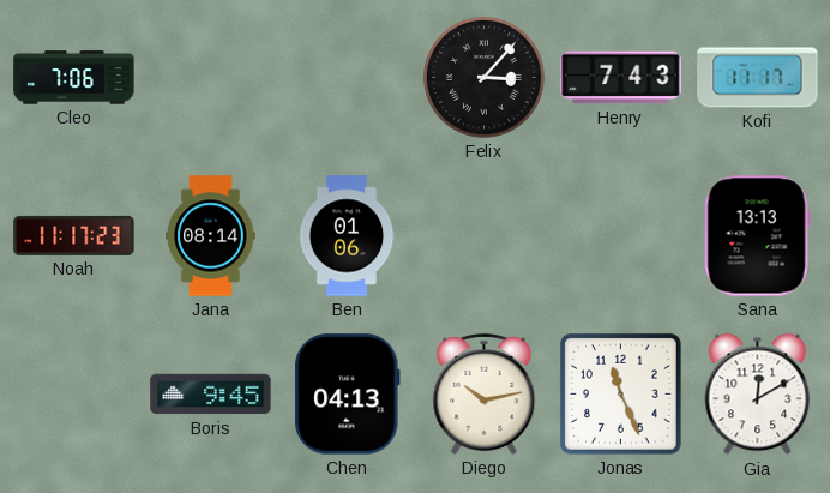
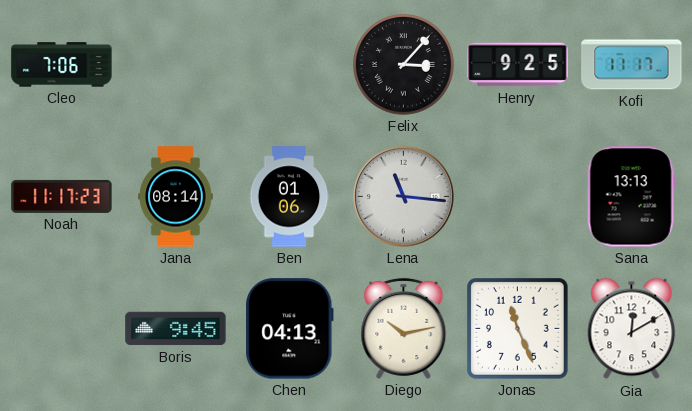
Henry: 7:43 -> 9:25 (518, 65)
Lena: none -> 11:16 (403, 196)
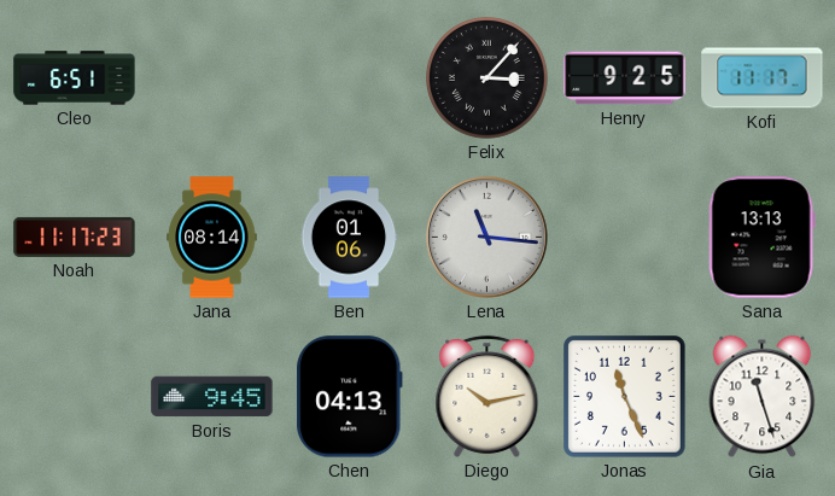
Cleo: 7:06 -> 6:51 (75, 78)
Gia: 12:10 -> 11:27 (763, 397)
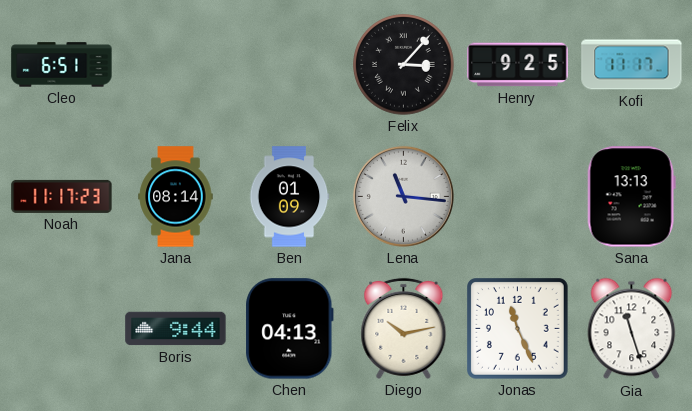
Ben: 01:06 -> 01:09 (289, 197)
Boris: 9:45 -> 9:44 (176, 329)
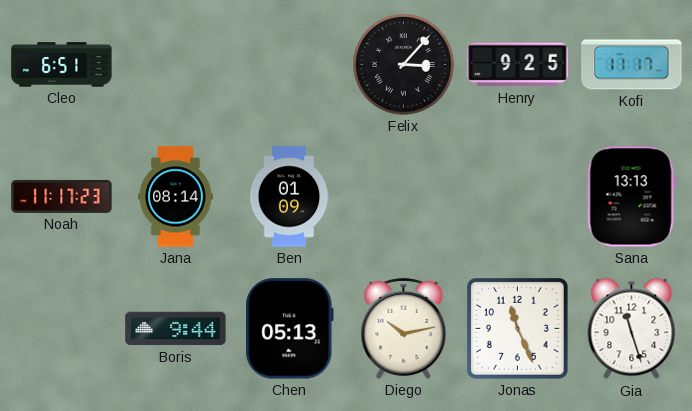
Lena: 11:16 -> none (403, 196)
Chen: 04:13 -> 05:13 (290, 329)
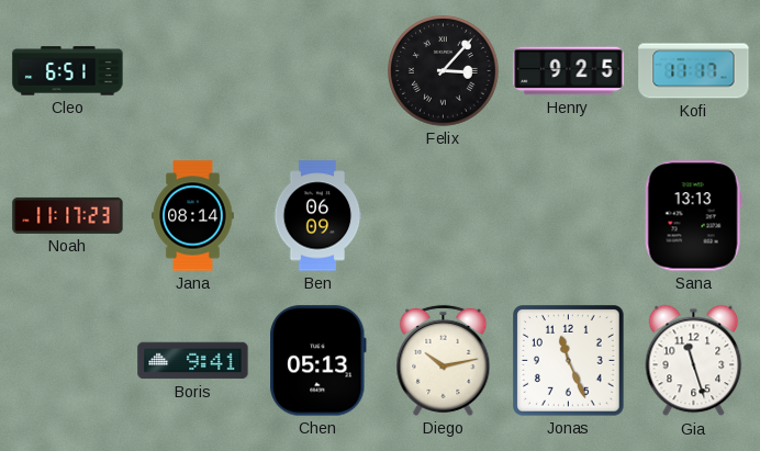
Ben: 01:09 -> 06:09 (317, 216)
Boris: 9:44 -> 9:41 (193, 361)
